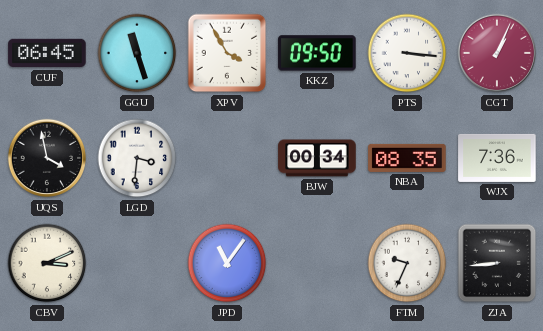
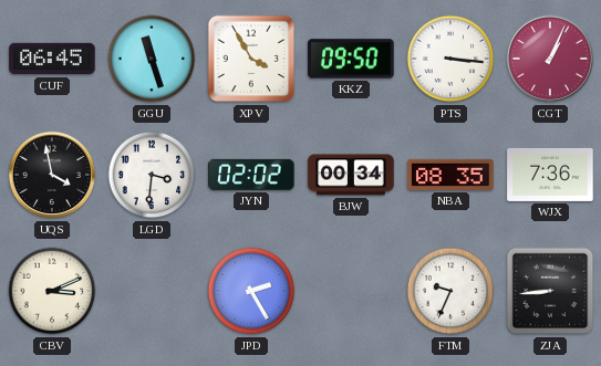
JYN: none -> 02:02 (251, 175)
JPD: 11:06 -> 2:25 (251, 291)
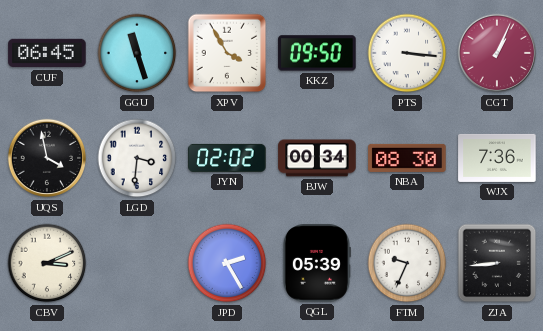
NBA: 08:35 -> 08:30 (407, 158)
QGL: none -> 05:39 (316, 263)
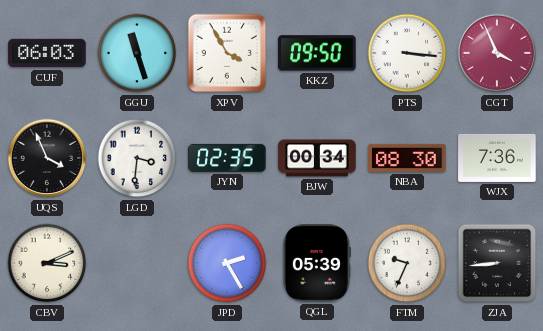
CUF: 06:45 -> 06:03 (47, 53)
CGT: 1:04 -> 3:56 (497, 53)
UQS: 3:58 -> 3:56 (47, 158)
JYN: 02:02 -> 02:35 (227, 158)
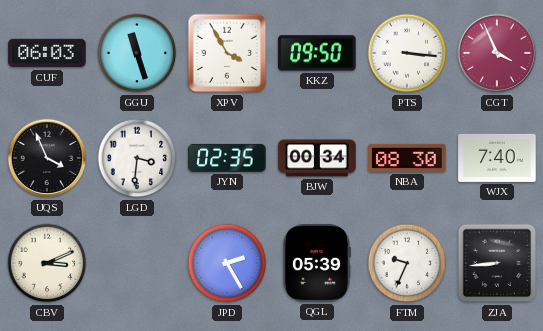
WJX: 7:36 -> 7:40 (497, 158)
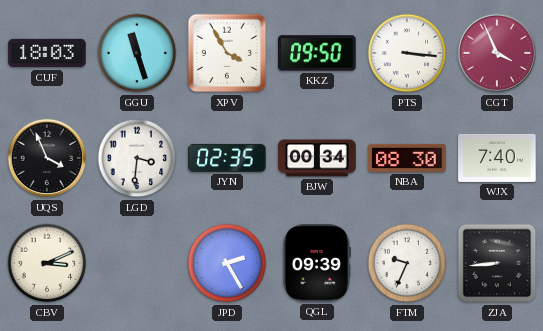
CUF: 06:03 -> 18:03 (47, 53)
QGL: 05:39 -> 09:39 (316, 263)
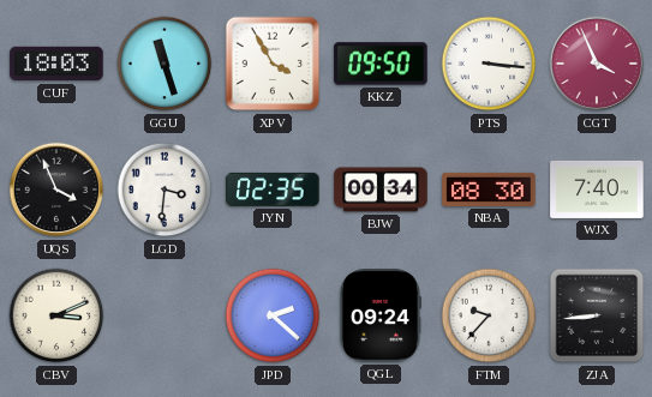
JPD: 2:25 -> 2:22 (273, 315)
QGL: 09:39 -> 09:24 (379, 315)
FTM: 9:34 -> 9:37 (489, 315)
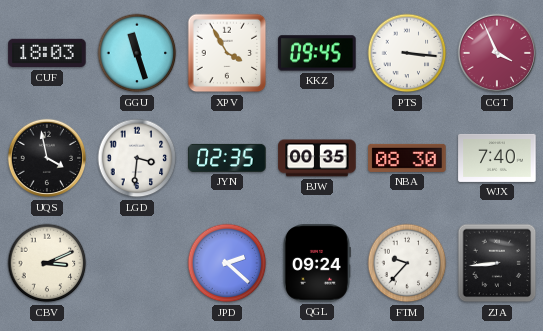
KKZ: 09:50 -> 09:45 (317, 53)
UQS: 3:56 -> 3:58 (47, 158)
BJW: 00:34 -> 00:35 (317, 158)
